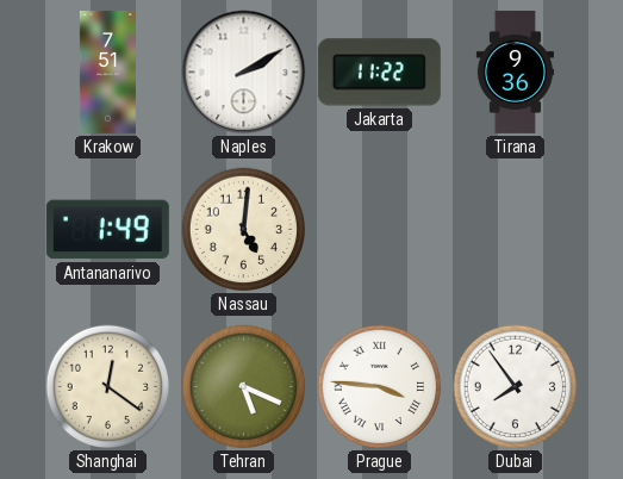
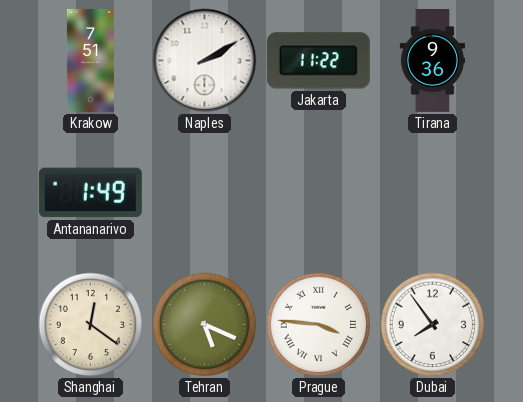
Nassau: 5:01 -> none (244, 230)
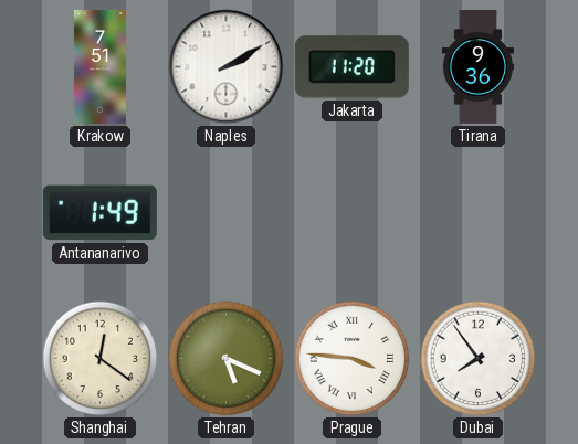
Jakarta: 11:22 -> 11:20 (351, 67)
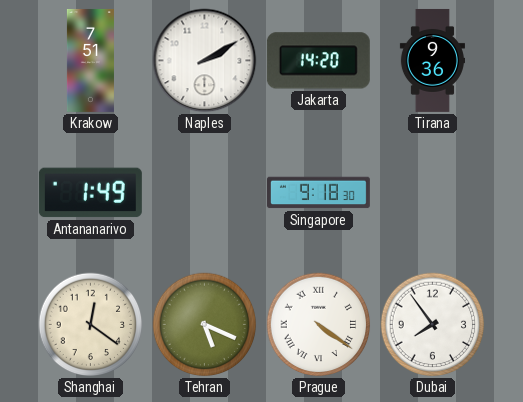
Jakarta: 11:20 -> 14:20 (318, 61)
Singapore: none -> 9:18 (318, 193)
Prague: 3:46 -> 4:21 (319, 325)
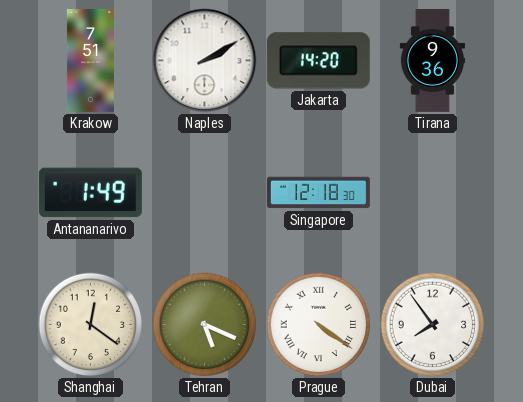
Singapore: 9:18 -> 12:18 (318, 193)
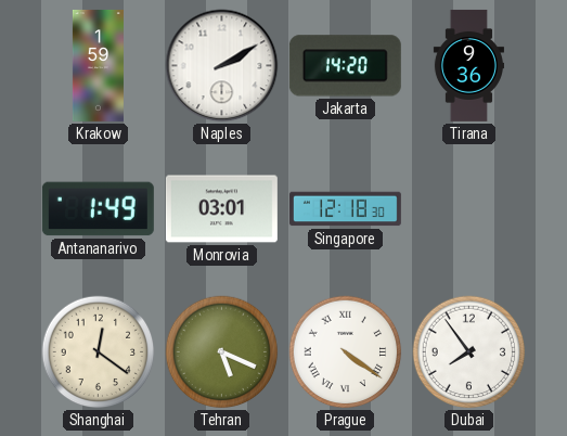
Krakow: 7:51 -> 1:59 (98, 65)
Monrovia: none -> 03:01 (221, 209)
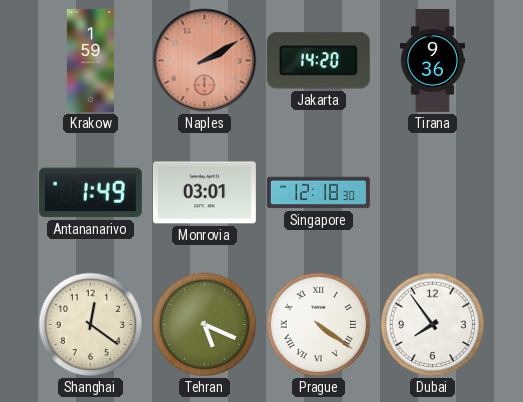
Naples dial: white -> salmon (205, 61)
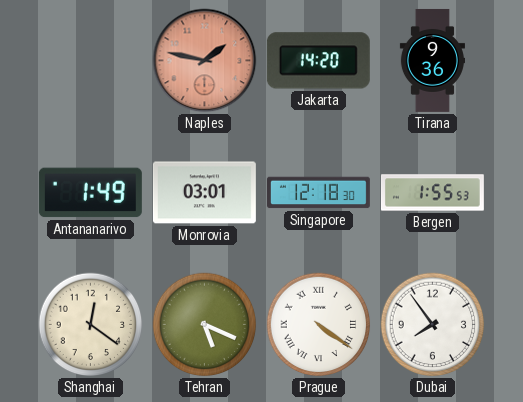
Krakow: 1:59 -> none (90, 60)
Naples: 2:10 -> 1:47 (205, 61)
Bergen: none -> 1:55 (432, 193)
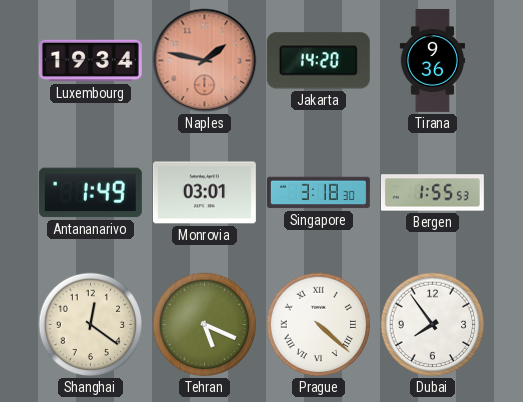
Luxembourg: none -> 19:34 (90, 61)
Singapore: 12:18 -> 3:18 (318, 193)
Prague: 4:21 -> 4:22 (319, 325)
